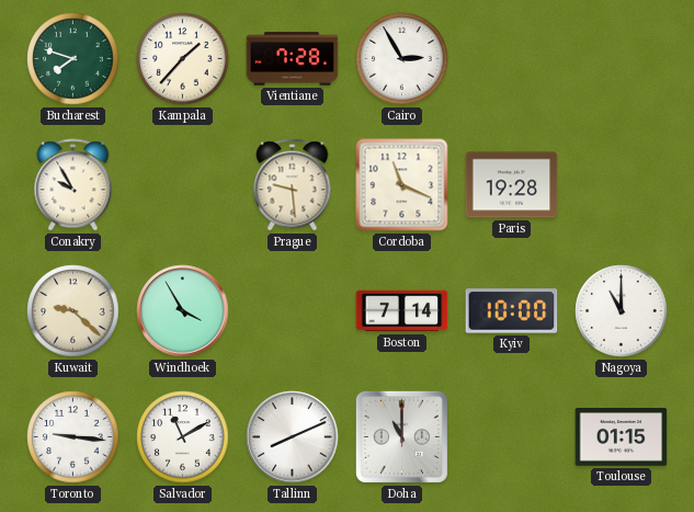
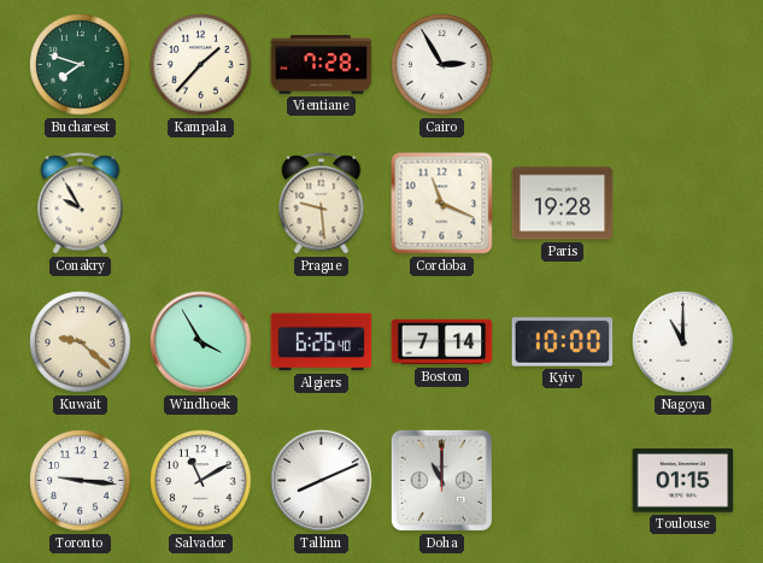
Algiers: none -> 6:26 (322, 342)
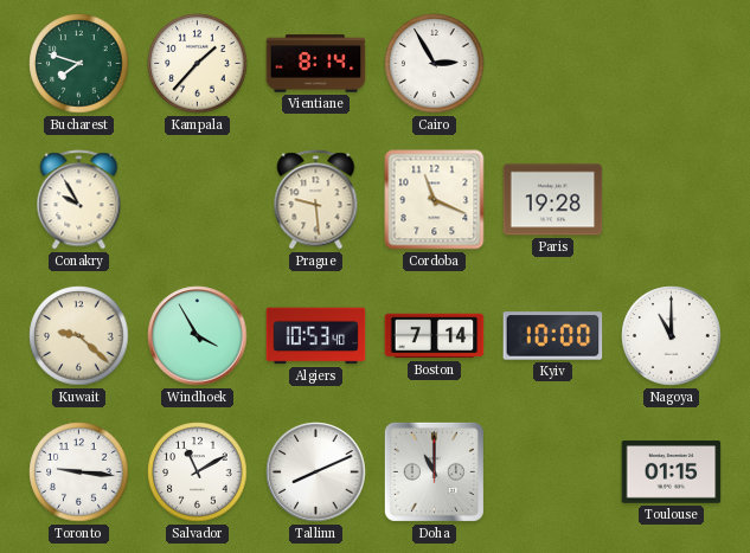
Vientiane: 7:28 -> 8:14 (316, 64)
Algiers: 6:26 -> 10:53 (316, 336)
